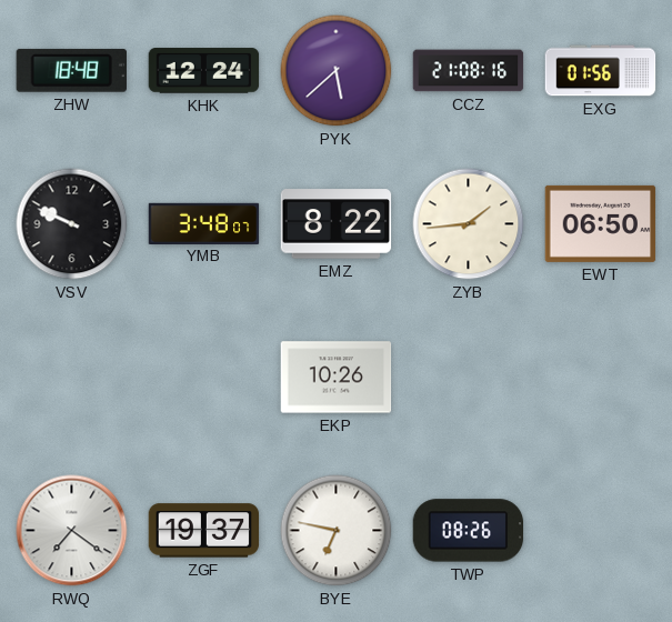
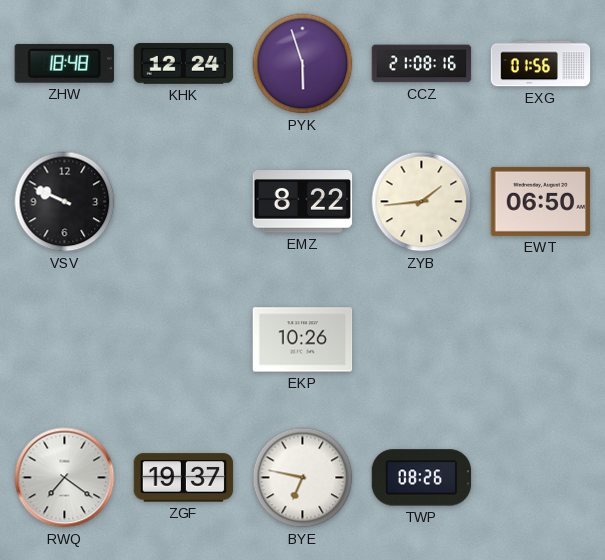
PYK: 5:38 -> 5:57 (303, 64)
YMB: 3:48 -> none (204, 223)
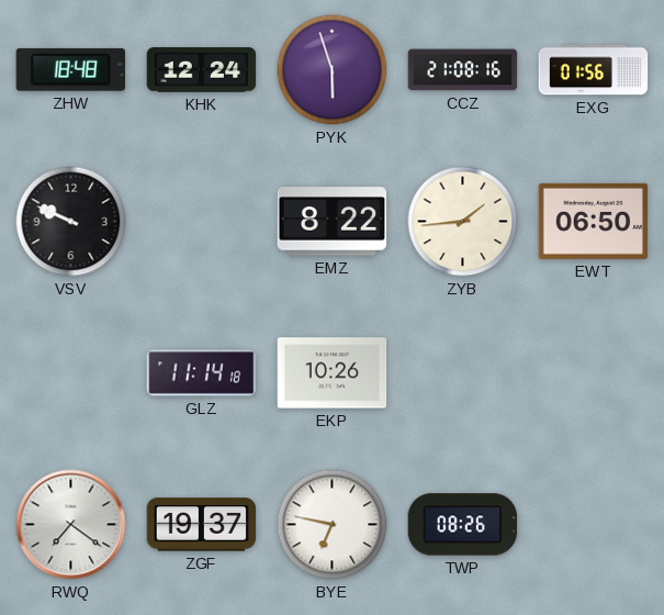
GLZ: none -> 11:14 (202, 373)
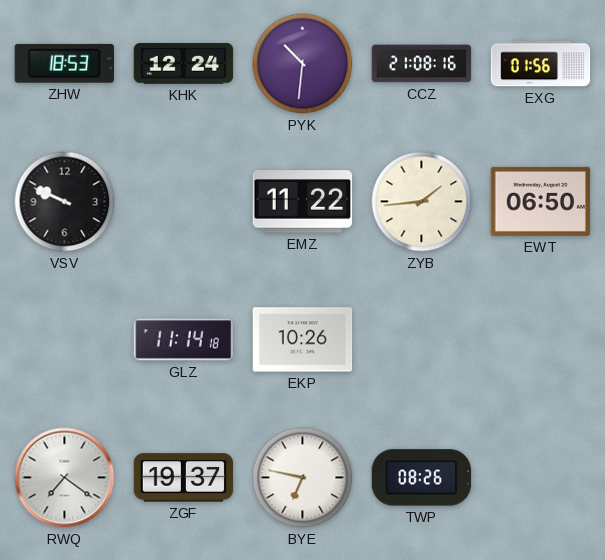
ZHW: 18:48 -> 18:53 (64, 63)
PYK: 5:57 -> 10:31 (303, 64)
EMZ: 8:22 -> 11:22 (303, 202)
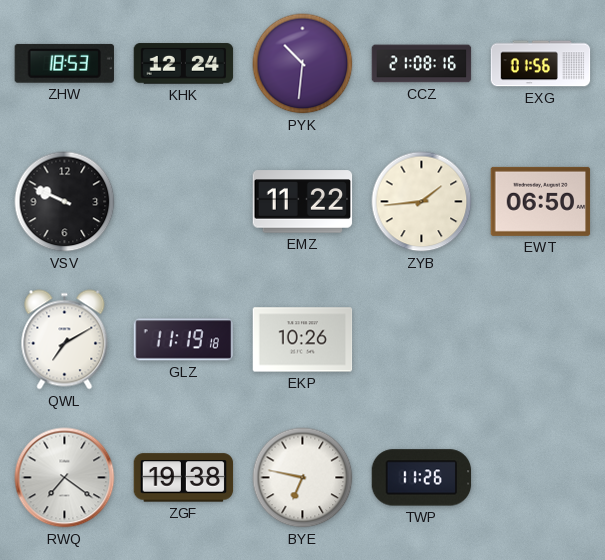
QWL: none -> 7:10 (65, 340)
GLZ: 11:14 -> 11:19 (184, 340)
ZGF: 19:37 -> 19:38 (184, 478)
TWP: 08:26 -> 11:26 (422, 478)
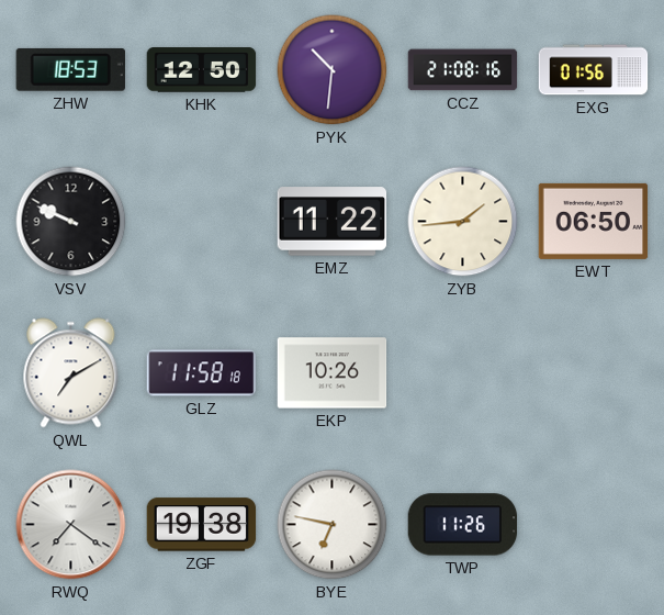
KHK: 12:24 -> 12:50 (202, 70)
GLZ: 11:19 -> 11:58 (202, 373)
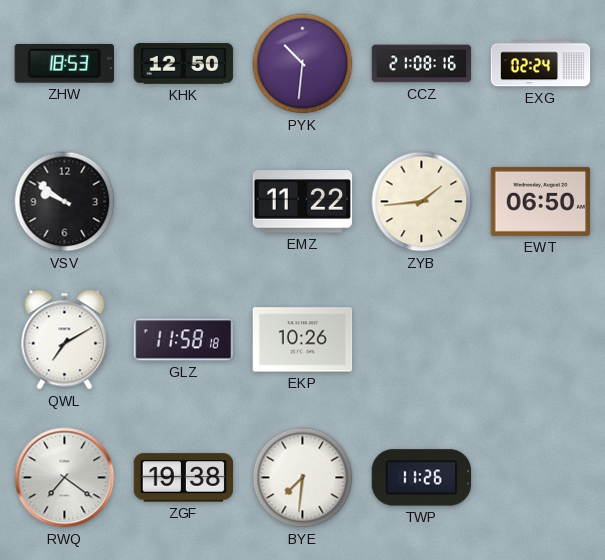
EXG: 01:56 -> 02:24 (541, 64)
VSV: 9:49 -> 9:51 (65, 202)
BYE: 6:47 -> 7:31 (303, 478)
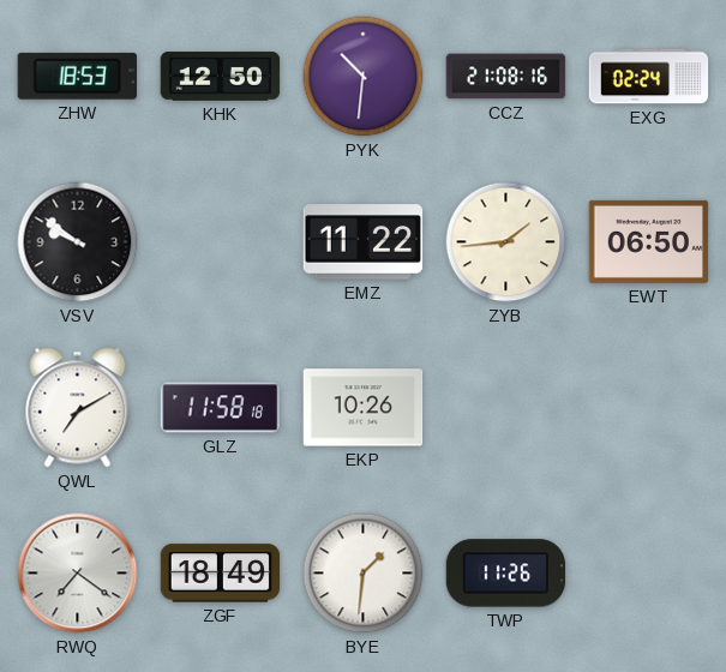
ZGF: 19:38 -> 18:49 (221, 574)
BYE: 7:31 -> 1:31 (364, 574)
